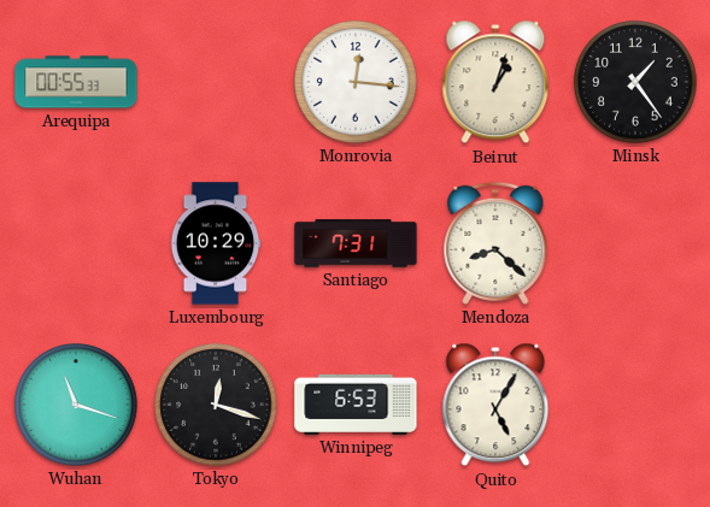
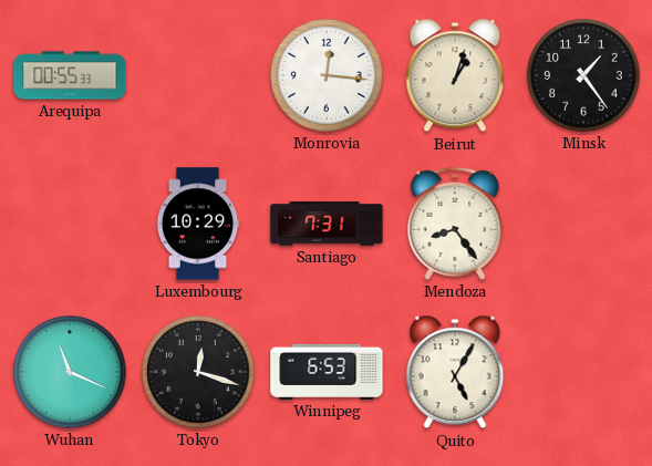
Mendoza: 8:22 -> 8:24 (455, 224)
Wuhan: 11:18 -> 11:19 (70, 372)
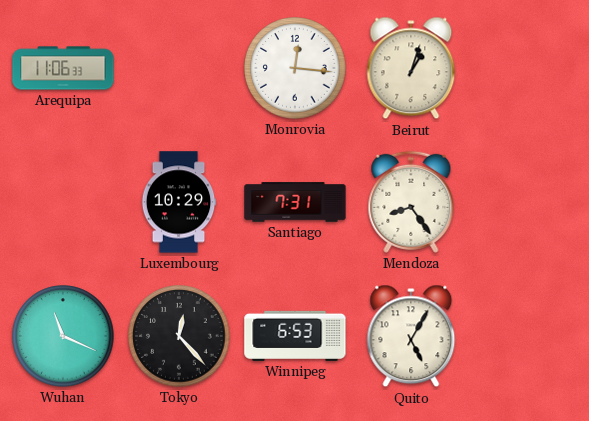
Arequipa: 00:55 -> 11:06 (63, 68)
Minsk: 1:24 -> none (583, 75)
Tokyo: 12:18 -> 12:23 (179, 336)
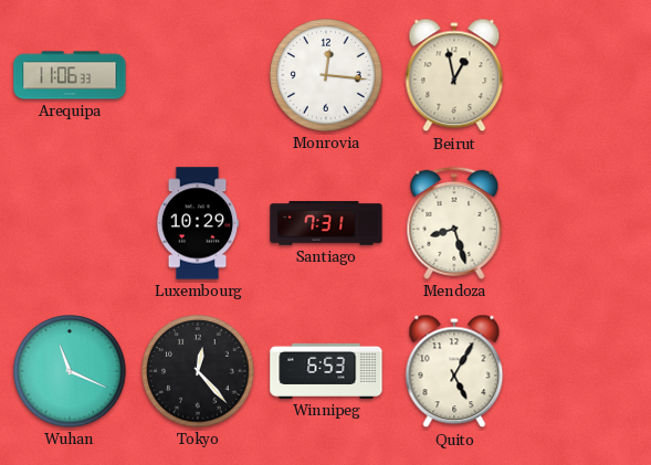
Beirut: 1:03 -> 12:58 (454, 75)
Mendoza: 8:24 -> 8:27 (454, 223)
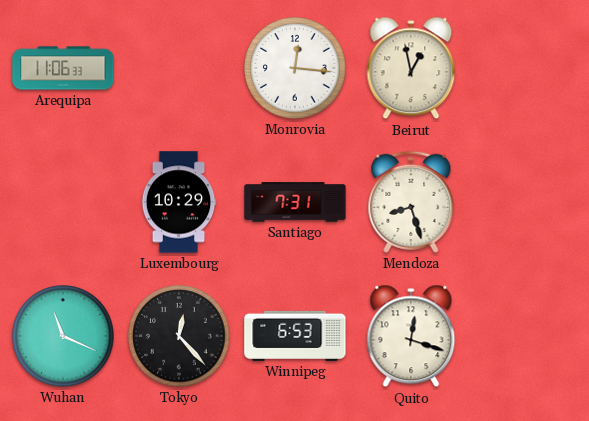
Quito: 5:05 -> 12:18 (411, 336)
